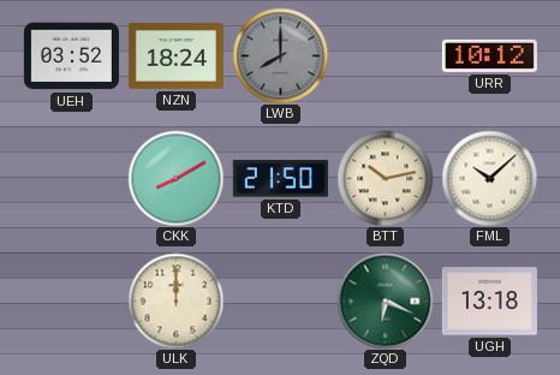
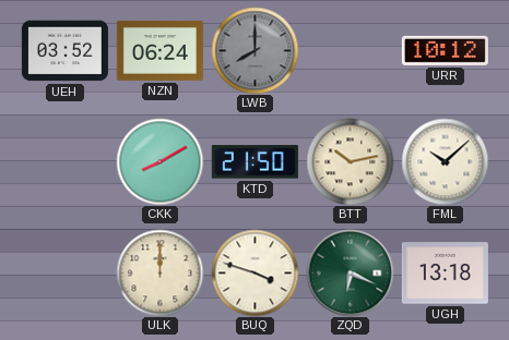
NZN: 18:24 -> 06:24 (159, 50)
BUQ: none -> 3:48 (254, 272)
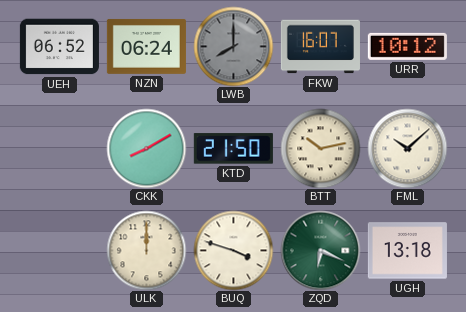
UEH: 03:52 -> 06:52 (59, 47)
FKW: none -> 16:07 (320, 47)
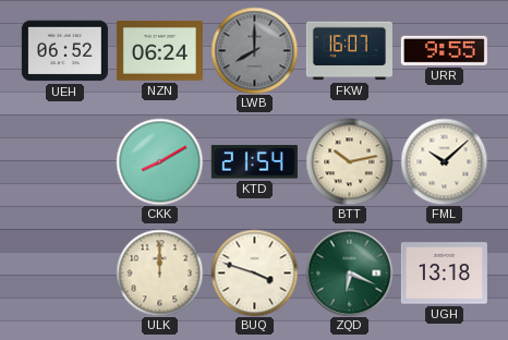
URR: 10:12 -> 9:55 (444, 50)
KTD: 21:50 -> 21:54 (254, 162)
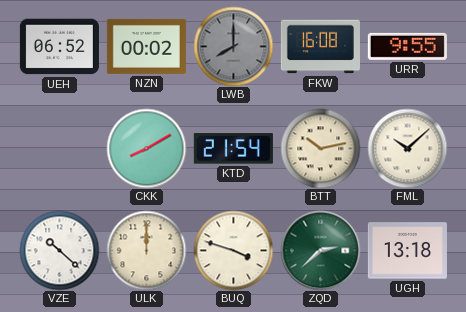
NZN: 06:24 -> 00:02 (146, 46)
FKW: 16:07 -> 16:08 (320, 47)
VZE: none -> 10:22 (59, 250)
ZQD: 6:19 -> 2:38 (320, 250)
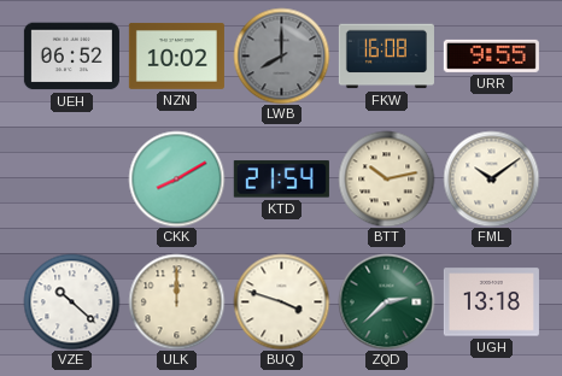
NZN: 00:02 -> 10:02 (176, 55)
FML: 10:08 -> 10:09 (491, 178)
